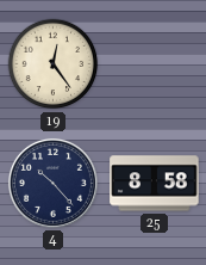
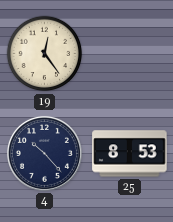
25: 8:58 -> 8:53 (130, 154)
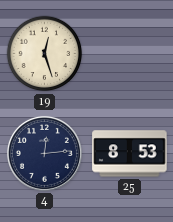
19: 12:24 -> 12:27 (45, 54)
4: 10:23 -> 12:14 (44, 153)
